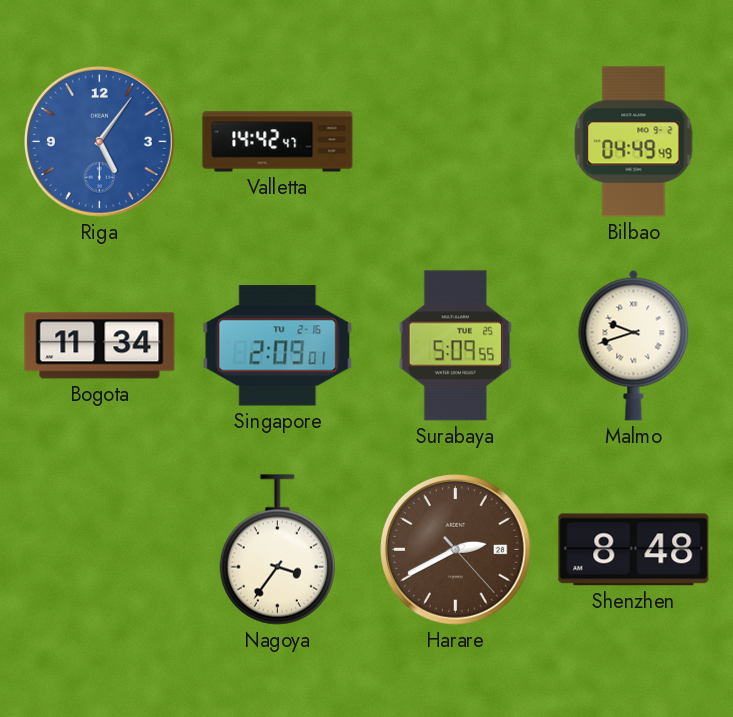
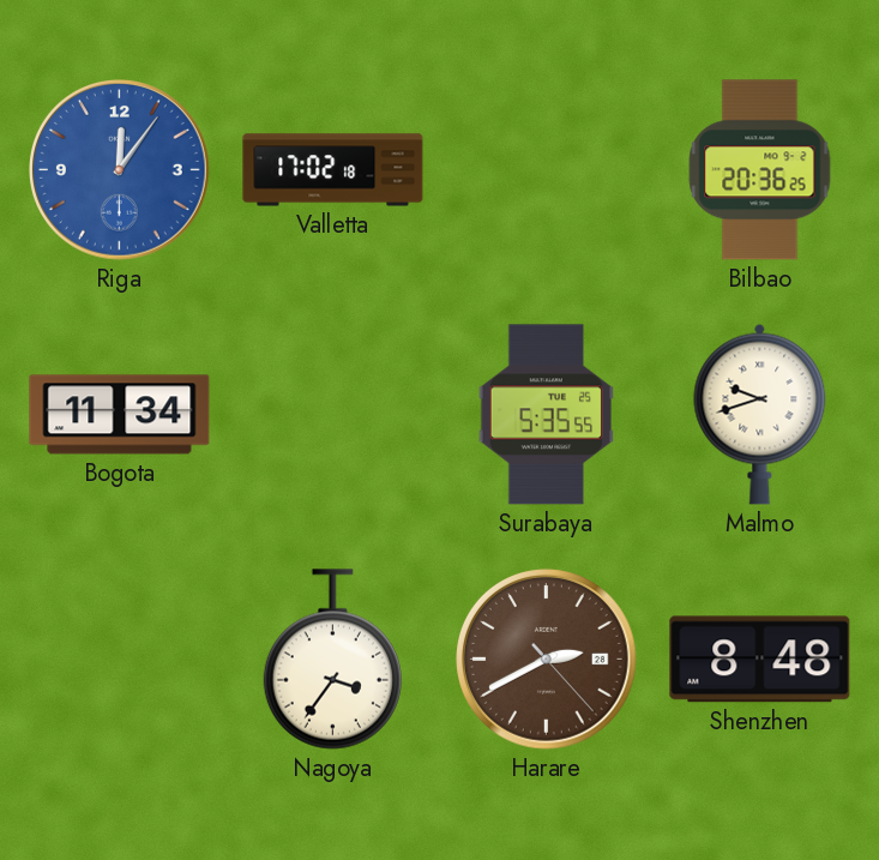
Riga: 5:06 -> 12:06 (120, 170)
Valletta: 14:42 -> 17:02 (333, 170)
Bilbao: 04:49 -> 20:36 (760, 170)
Singapore: 2:09 -> none (278, 346)
Surabaya: 5:09 -> 5:35 (546, 415)
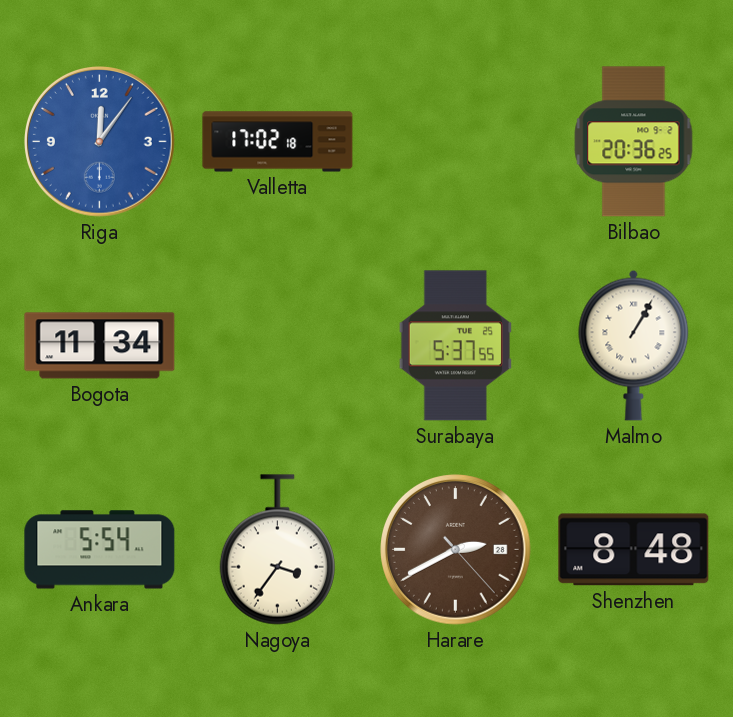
Surabaya: 5:35 -> 5:37 (455, 346)
Malmo: 9:42 -> 1:05 (634, 345)
Ankara: none -> 5:54 (100, 550)
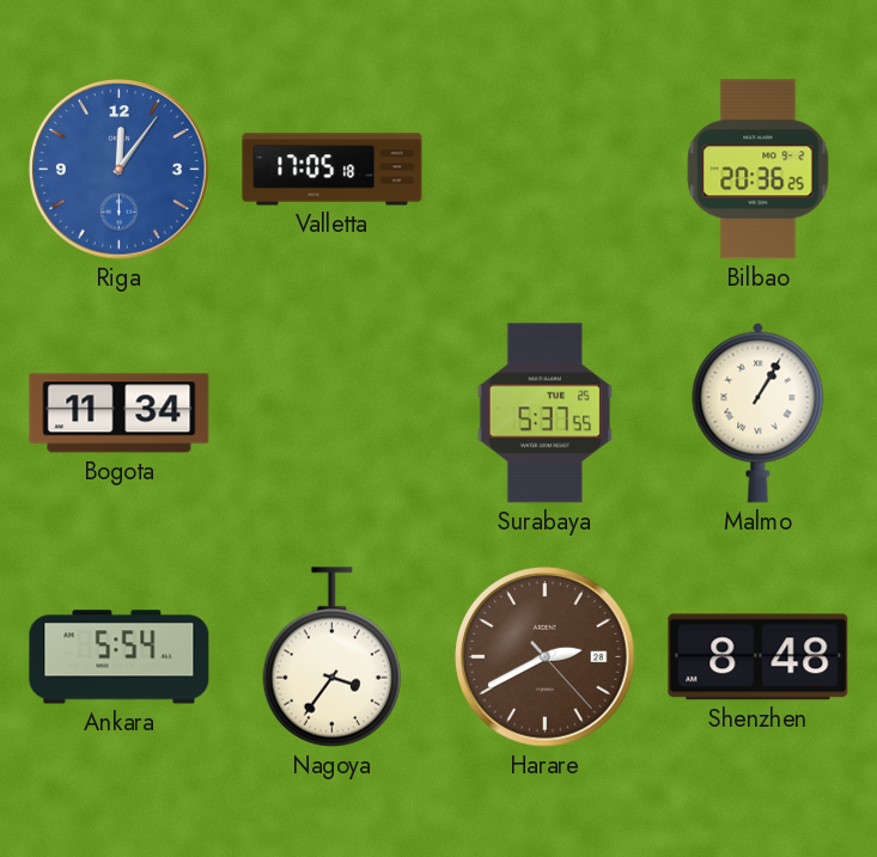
Valletta: 17:02 -> 17:05 (333, 170)
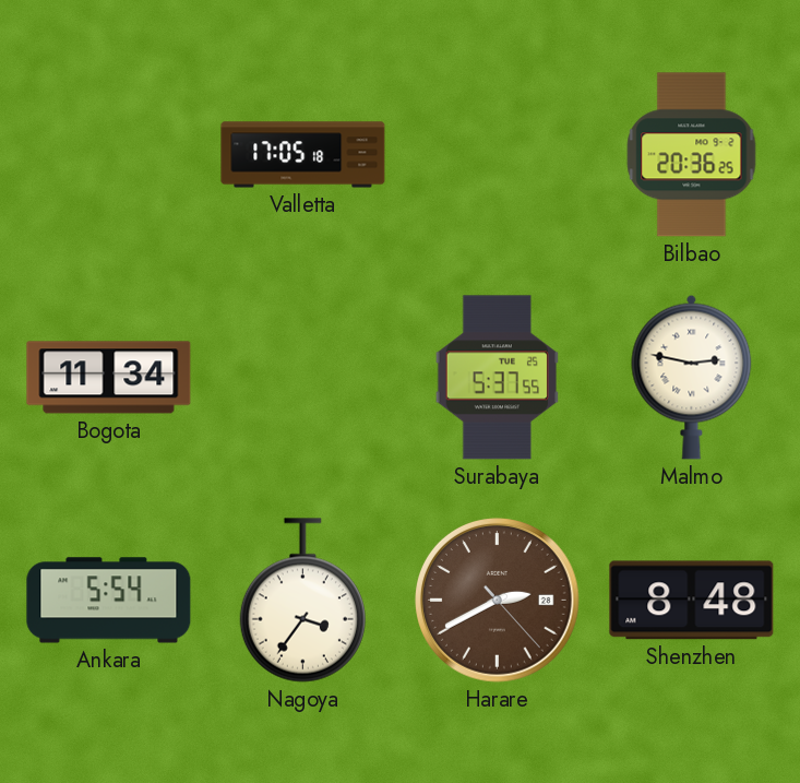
Riga: 12:06 -> none (120, 170)
Malmo: 1:05 -> 2:47 (692, 377)
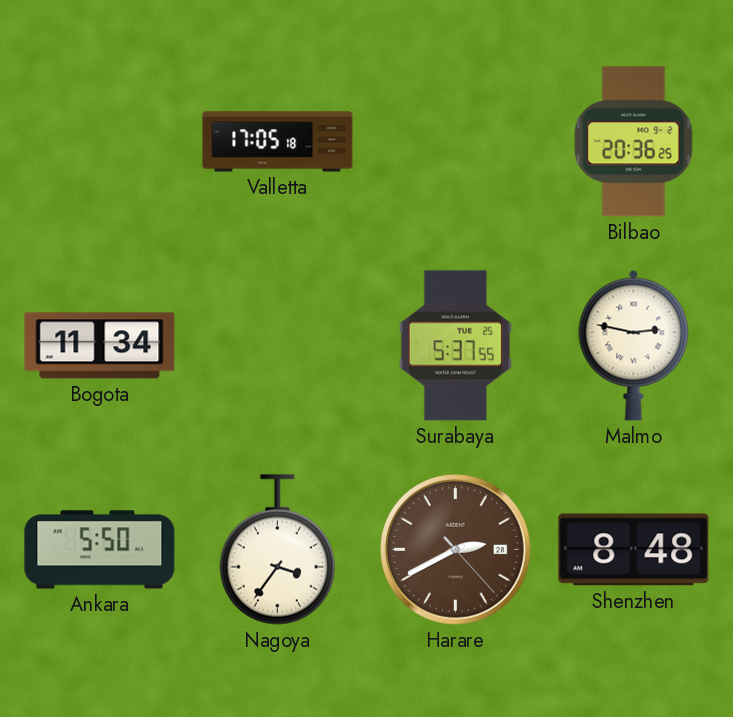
Ankara: 5:54 -> 5:50 (100, 550)
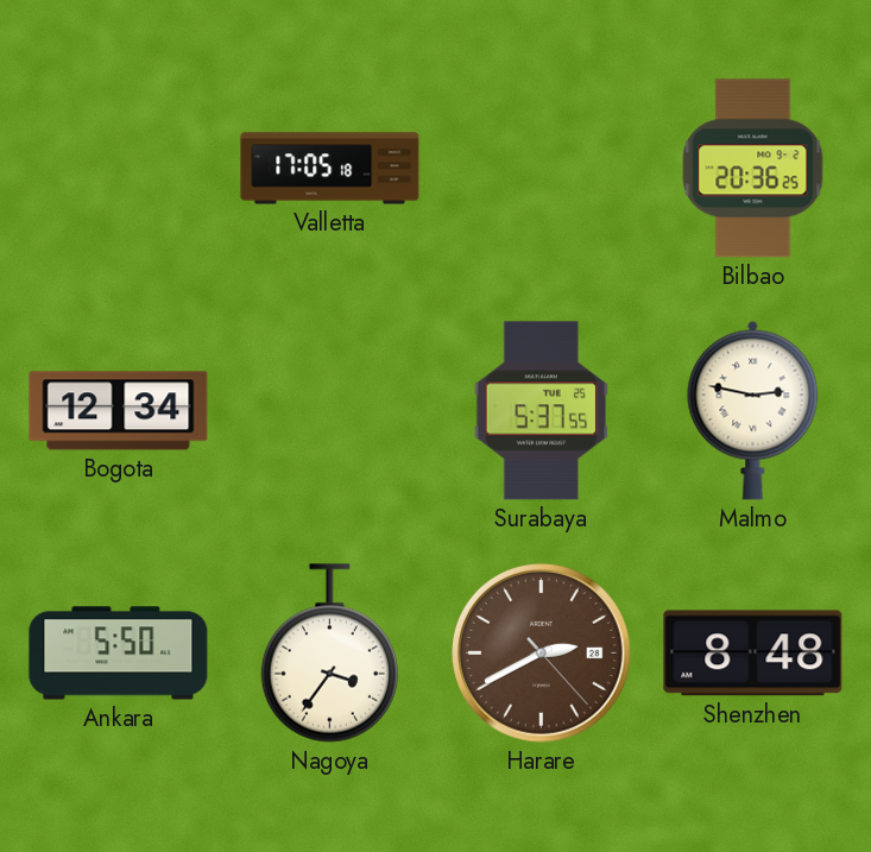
Bogota: 11:34 -> 12:34 (119, 411)
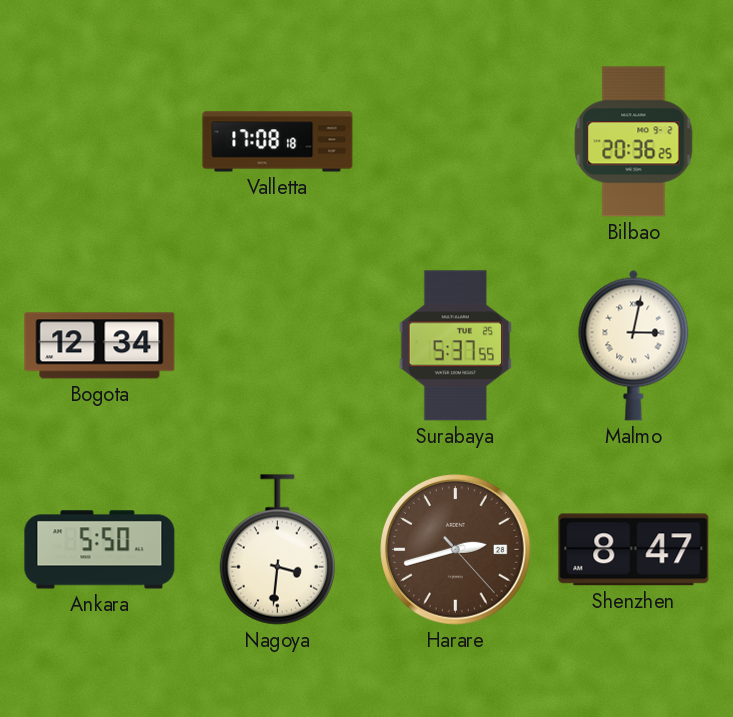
Valletta: 17:05 -> 17:08 (278, 142)
Malmo: 2:47 -> 3:02 (634, 345)
Nagoya: 3:36 -> 3:31 (277, 550)
Harare: 2:40 -> 2:42 (456, 550)
Shenzhen: 8:48 -> 8:47 (634, 550)
